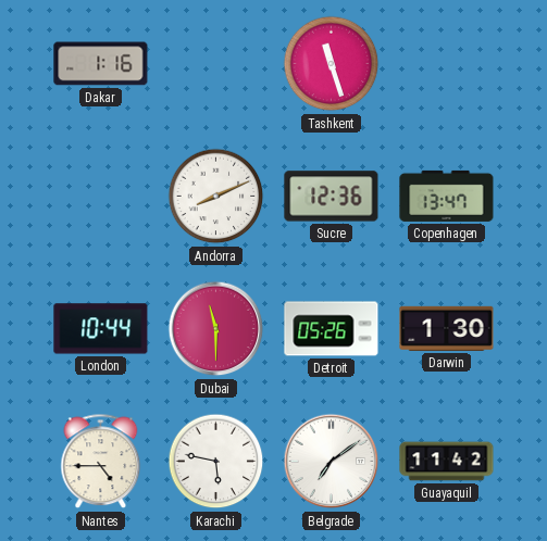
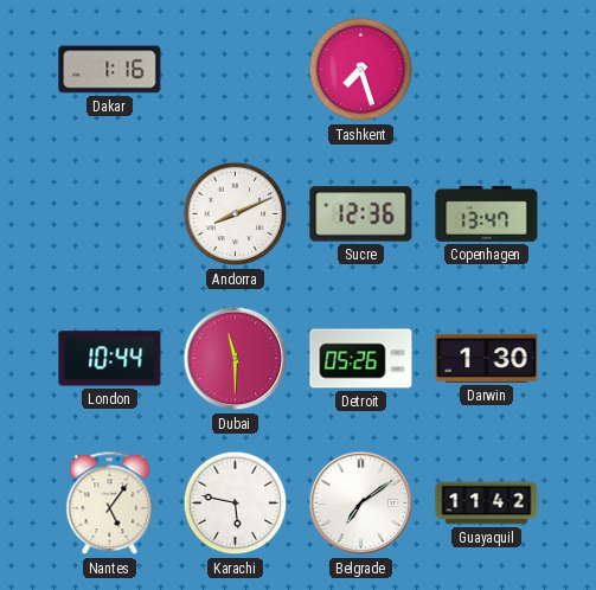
Tashkent: 11:27 -> 7:27 (361, 70)
Nantes: 4:45 -> 5:06 (110, 504)
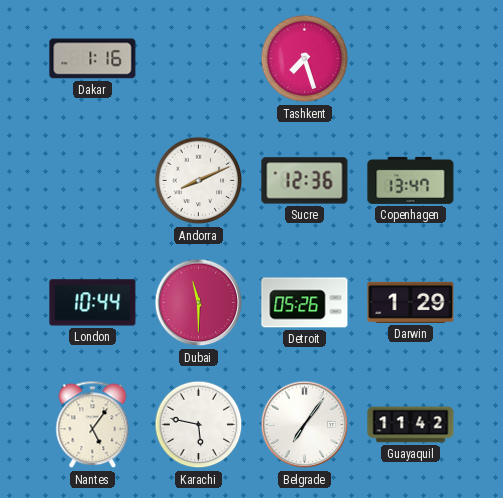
Darwin: 1:30 -> 1:29 (411, 302)
Belgrade: 7:09 -> 7:06 (305, 425)
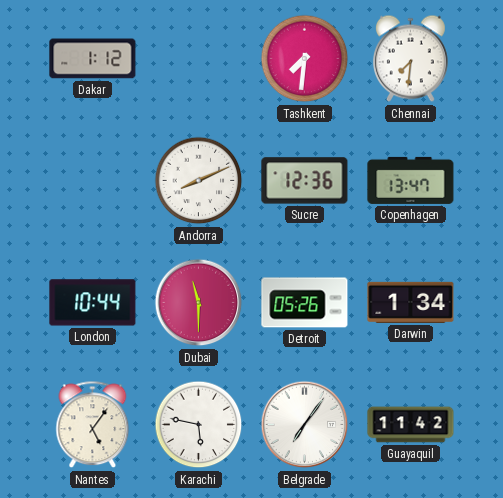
Dakar: 1:16 -> 1:12 (93, 59)
Tashkent: 7:27 -> 7:31 (305, 59)
Chennai: none -> 7:31 (411, 59)
Darwin: 1:29 -> 1:34 (411, 302)
